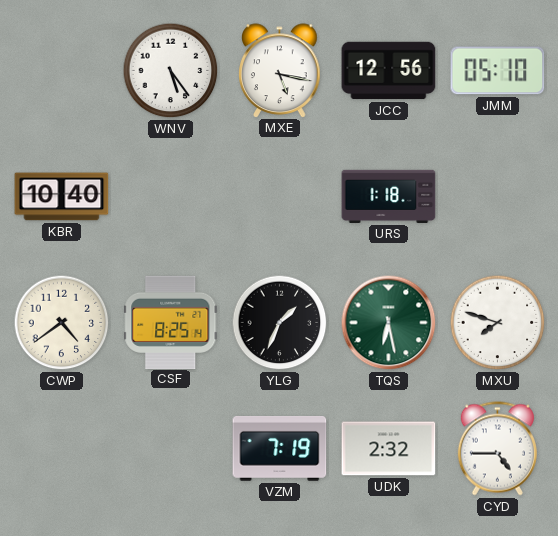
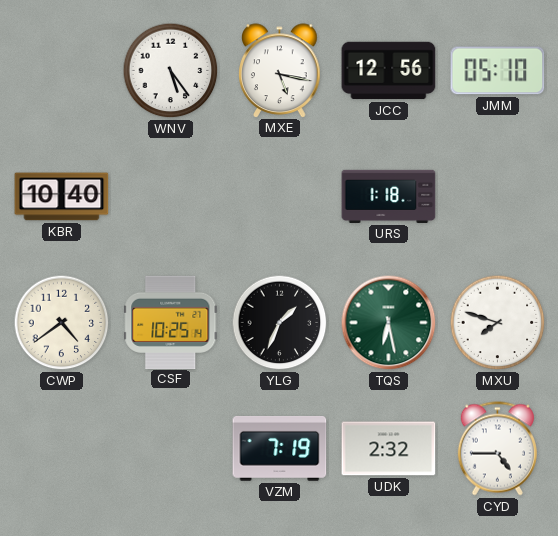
CSF: 8:25 -> 10:25 (171, 322)
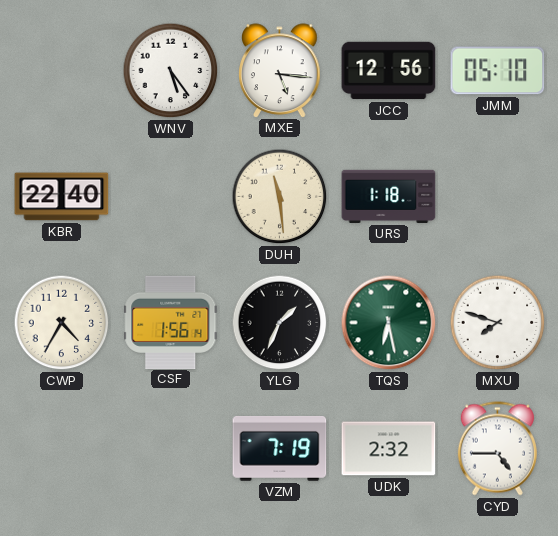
MXE: 5:17 -> 5:16 (280, 70)
KBR: 10:40 -> 22:40 (62, 197)
DUH: none -> 11:29 (280, 197)
CWP: 4:39 -> 4:35 (62, 323)
CSF: 10:25 -> 1:56 (171, 322)
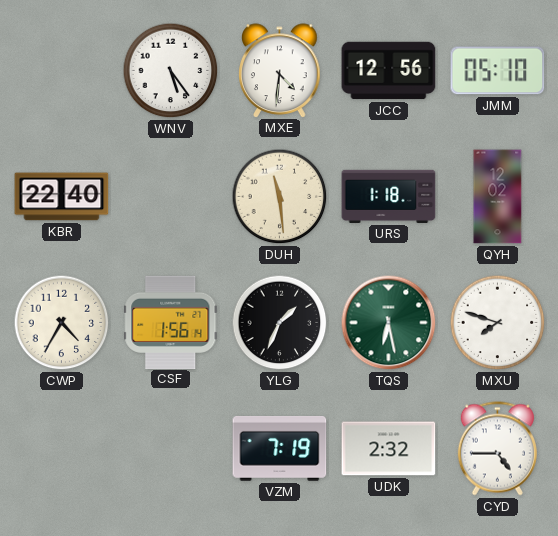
MXE: 5:16 -> 4:31 (280, 70)
QYH: none -> 12:02 (498, 197)
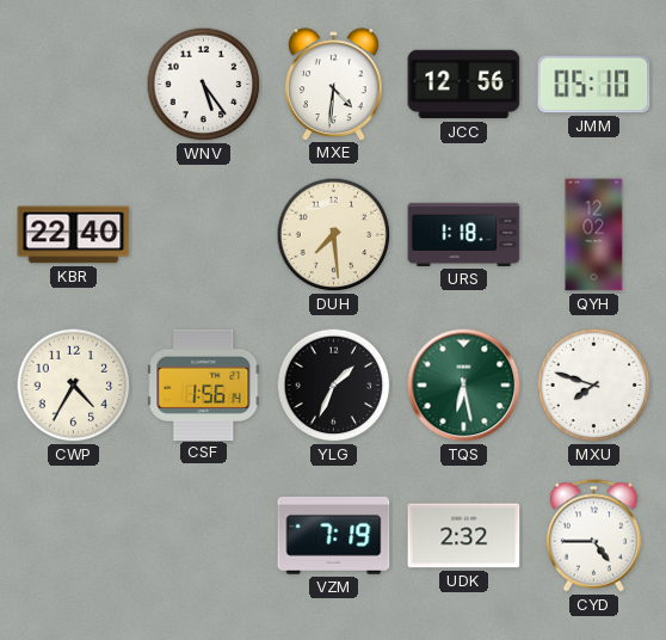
DUH: 11:29 -> 7:29 (334, 235)
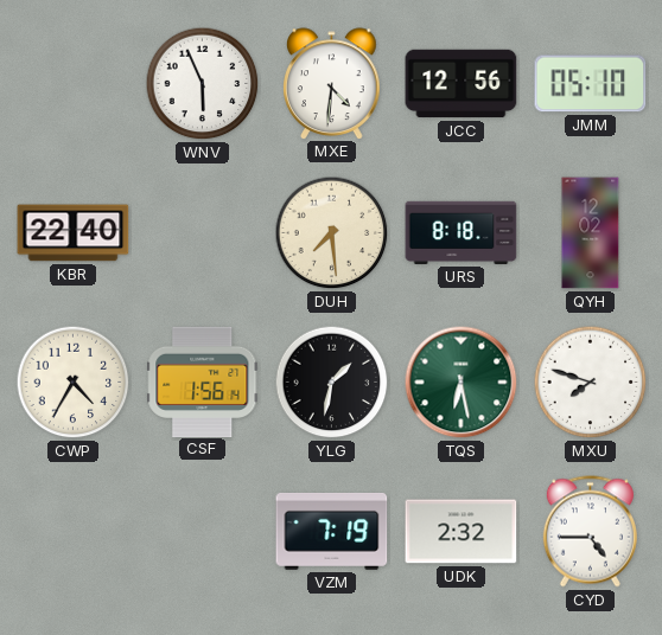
WNV: 5:24 -> 5:56 (203, 84)
URS: 1:18 -> 8:18 (462, 232)
YLG: 1:34 -> 1:32 (332, 383)
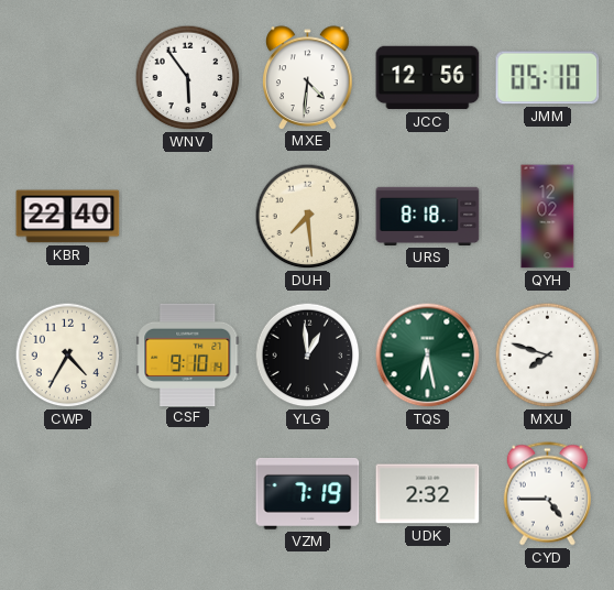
WNV: 5:56 -> 5:54 (188, 78)
CSF: 1:56 -> 9:10 (188, 354)
YLG: 1:32 -> 12:59 (308, 356)
